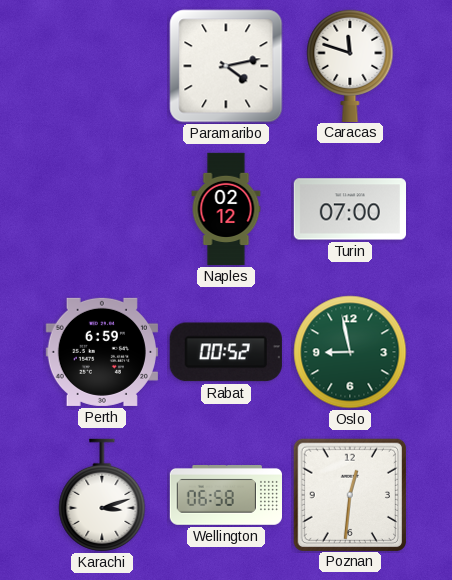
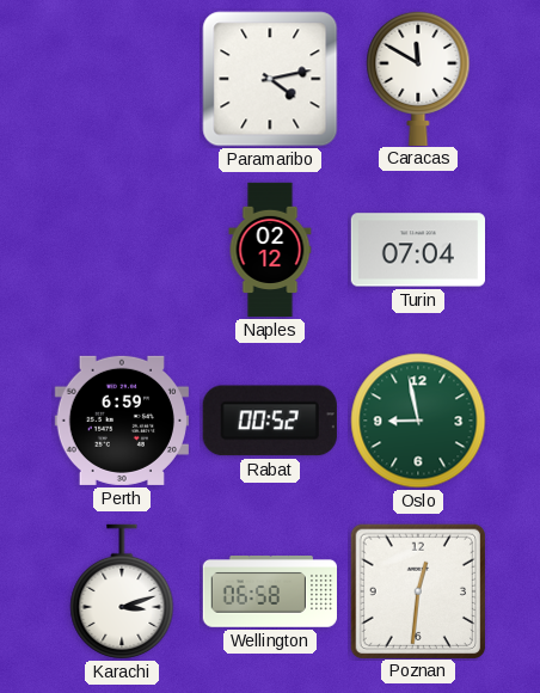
Caracas: 11:48 -> 11:50 (418, 78)
Turin: 07:00 -> 07:04 (417, 250)
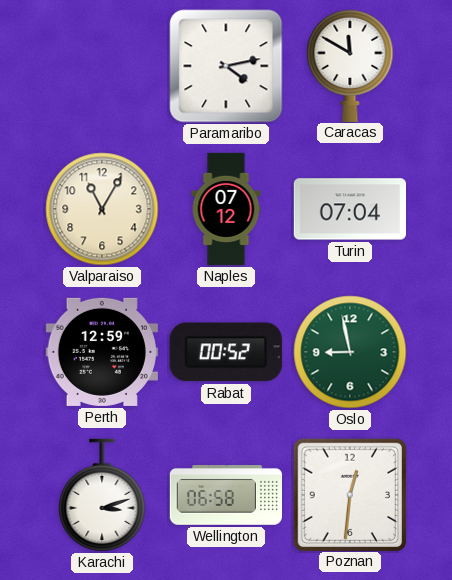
Valparaiso: none -> 11:05 (102, 209)
Naples: 02:12 -> 07:12 (226, 209)
Perth: 6:59 -> 12:59 (102, 352)
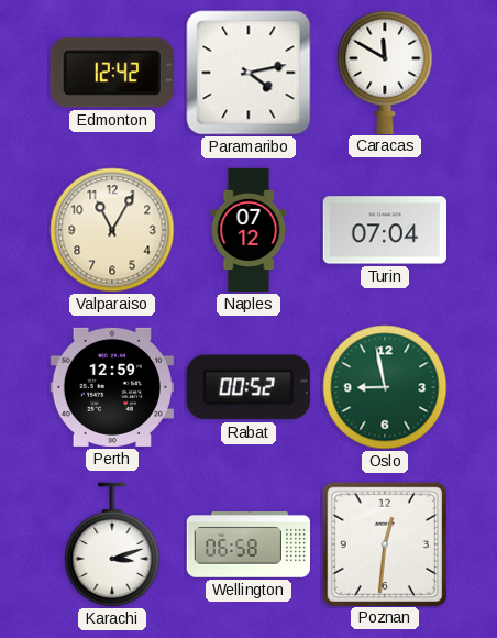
Edmonton: none -> 12:42 (112, 73)
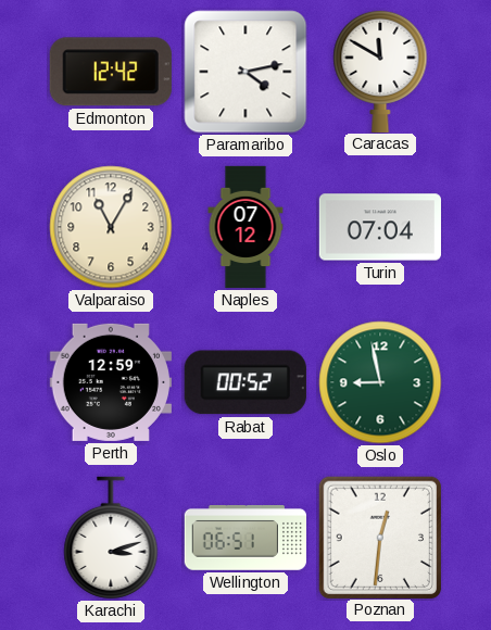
Wellington: 06:58 -> 06:51 (244, 539)
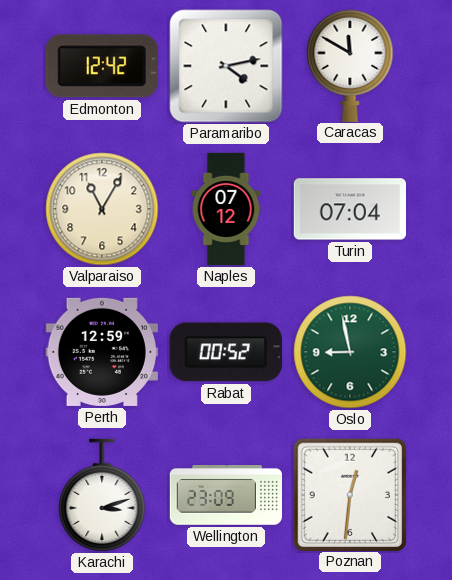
Wellington: 06:51 -> 23:09 (225, 496)
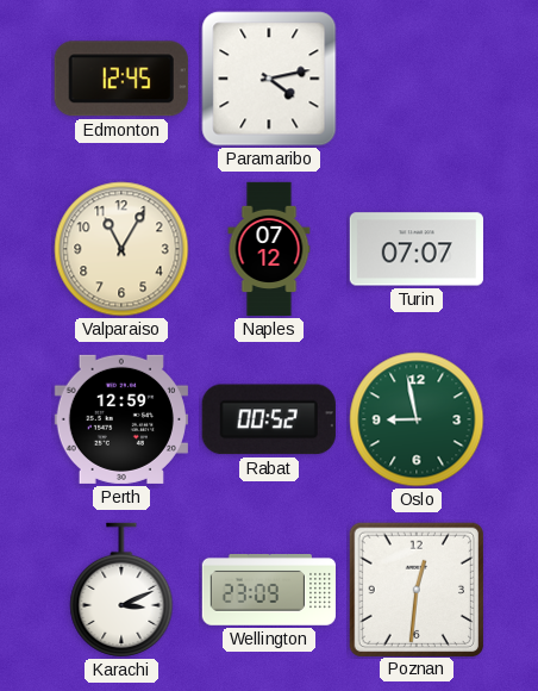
Edmonton: 12:42 -> 12:45 (121, 79)
Caracas: 11:50 -> none (350, 65)
Turin: 07:04 -> 07:07 (415, 249)
Karachi: 3:12 -> 3:11 (121, 590)
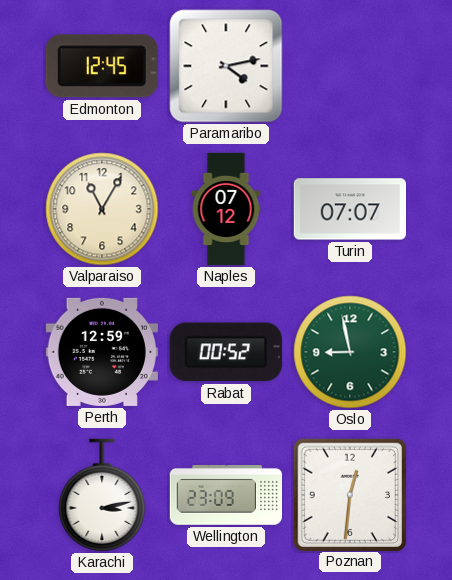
Karachi: 3:11 -> 3:13 (102, 495)
